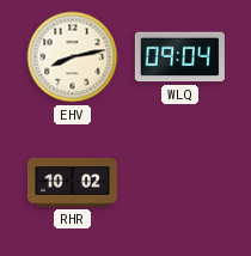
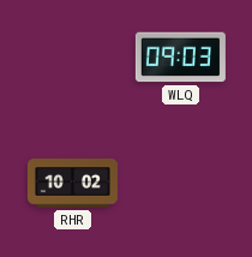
EHV: 8:13 -> none (73, 57)
WLQ: 09:04 -> 09:03 (180, 58)
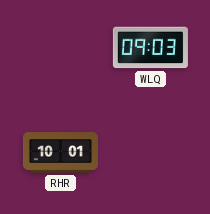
RHR: 10:02 -> 10:01 (60, 153)
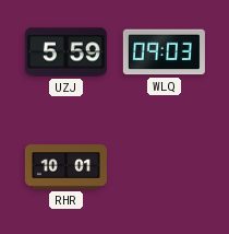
UZJ: none -> 5:59 (65, 52)
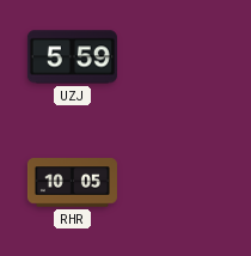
WLQ: 09:03 -> none (164, 52)
RHR: 10:01 -> 10:05 (72, 183)
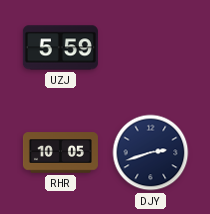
DJY: none -> 2:42 (151, 153)
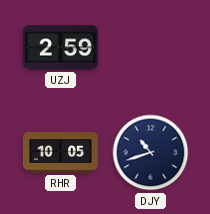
UZJ: 5:59 -> 2:59 (60, 48)
DJY: 2:42 -> 10:42 (151, 153)
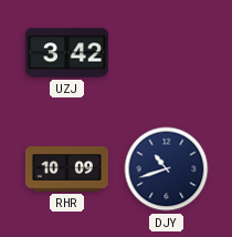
UZJ: 2:59 -> 3:42 (66, 53)
RHR: 10:05 -> 10:09 (66, 169)
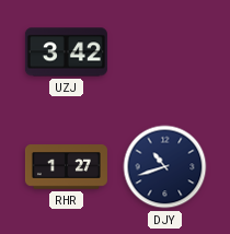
RHR: 10:09 -> 1:27 (66, 167)
